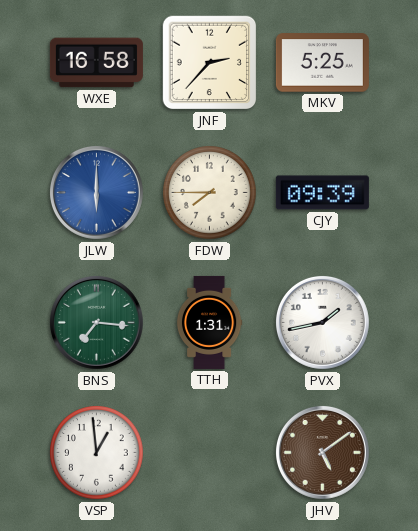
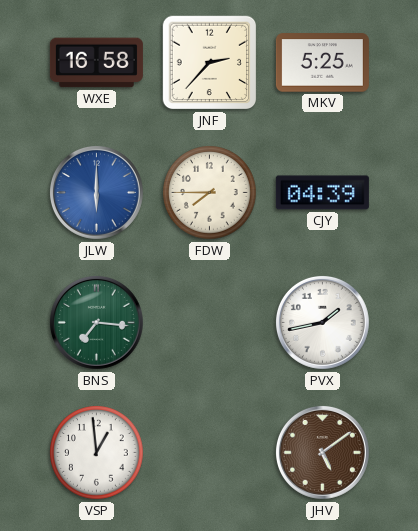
CJY: 09:39 -> 04:39 (322, 193)
TTH: 1:31 -> none (209, 322)
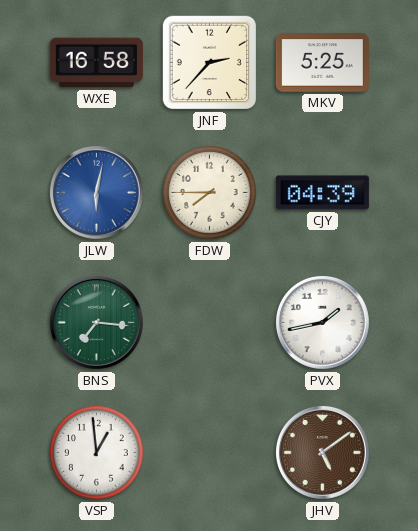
JLW: 6:00 -> 6:02 (96, 192)
